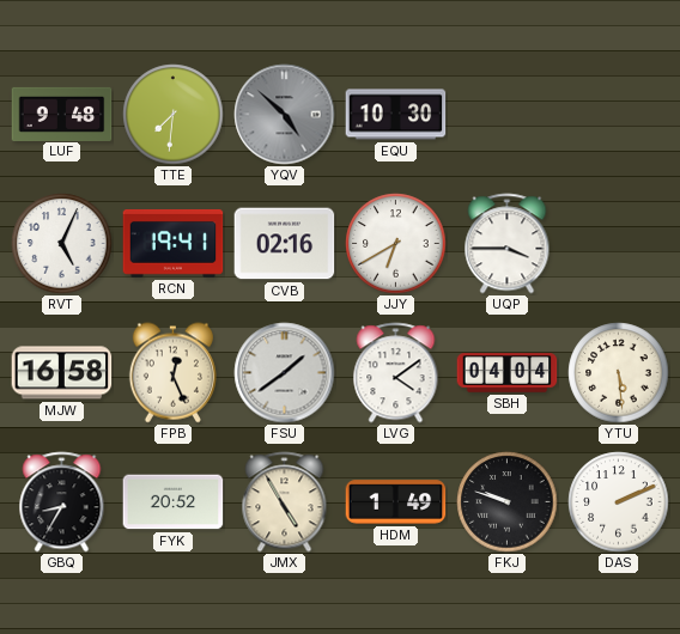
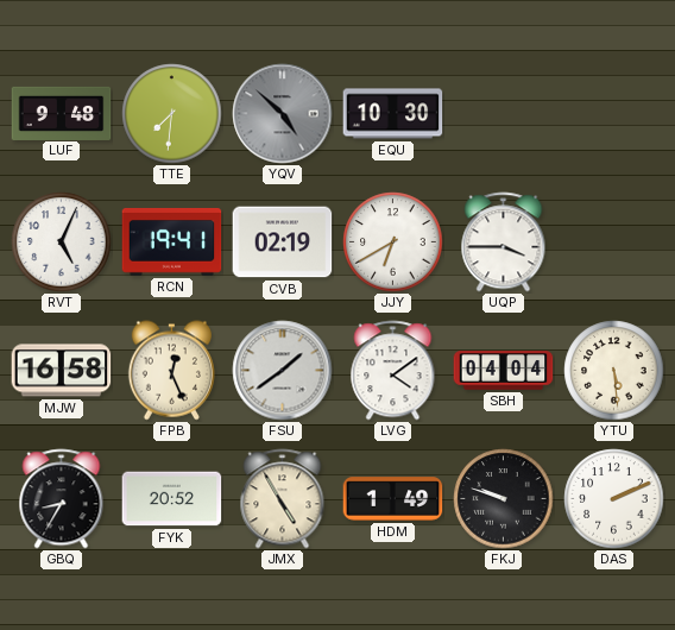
CVB: 02:16 -> 02:19 (283, 242)
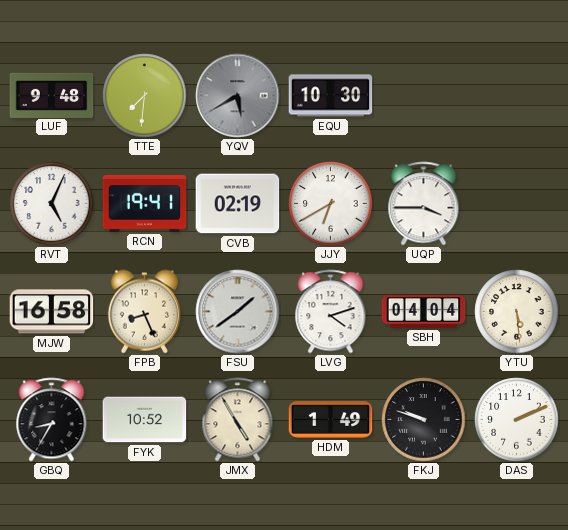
YQV: 4:52 -> 5:40 (238, 96)
FPB: 12:26 -> 8:26 (144, 312)
LVG: 4:09 -> 4:12 (331, 312)
FYK: 20:52 -> 10:52 (145, 420)
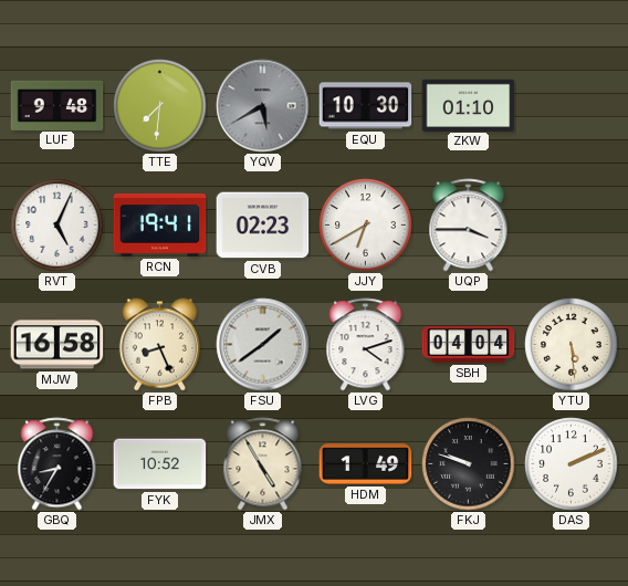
ZKW: none -> 01:10 (469, 105)
CVB: 02:19 -> 02:23 (263, 226)
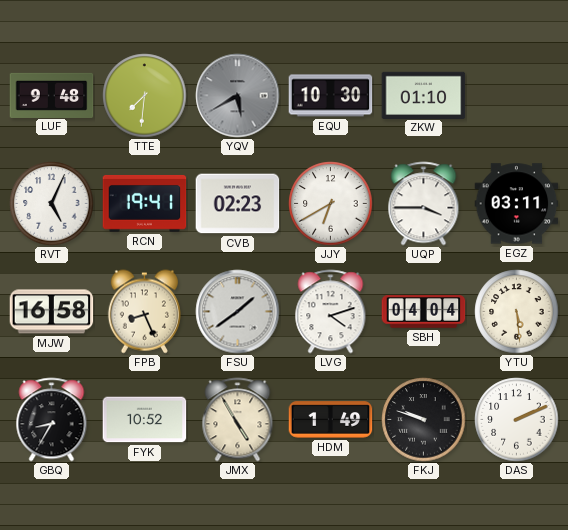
EGZ: none -> 03:11 (517, 204)
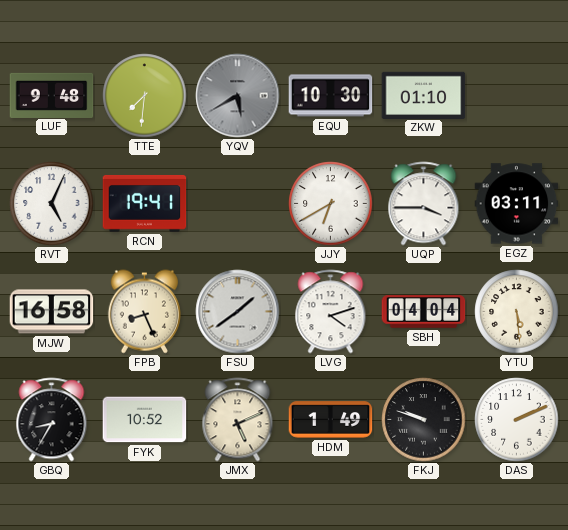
CVB: 02:23 -> none (238, 204)
JMX: 4:55 -> 5:11 (238, 420)
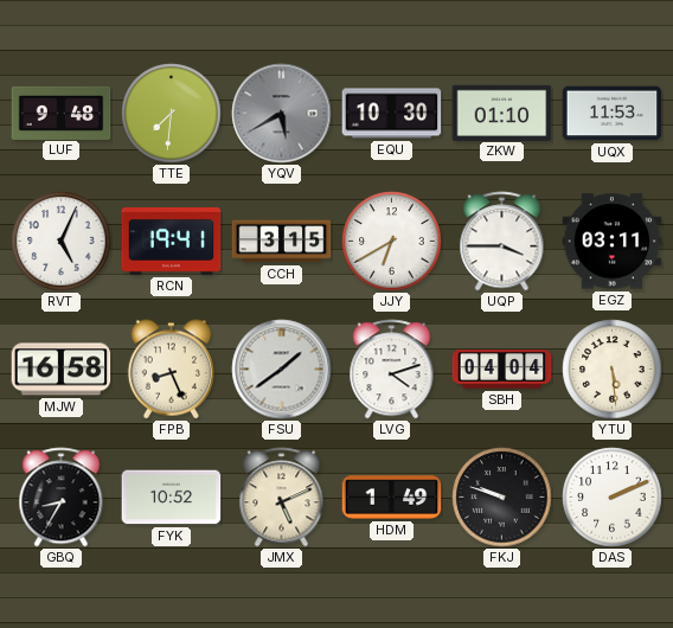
UQX: none -> 11:53 (613, 114)
CCH: none -> 3:15 (282, 242)
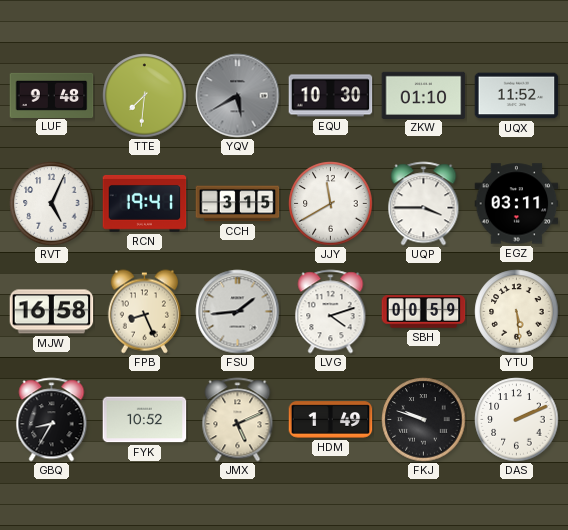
UQX: 11:53 -> 11:52 (517, 96)
JJY: 6:40 -> 11:40 (331, 204)
FSU: 1:39 -> 1:44 (238, 312)
SBH: 04:04 -> 00:59 (424, 312)
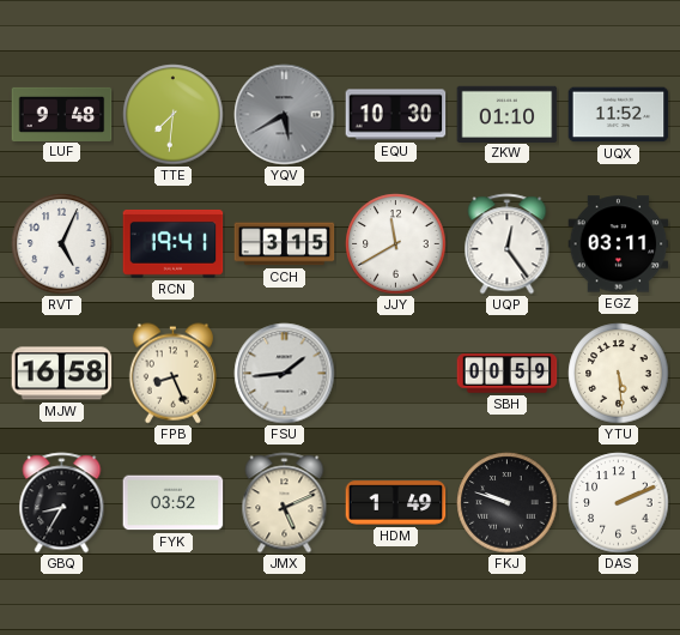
UQP: 3:45 -> 12:24 (508, 244)
LVG: 4:12 -> none (331, 312)
FYK: 10:52 -> 03:52 (174, 503)
